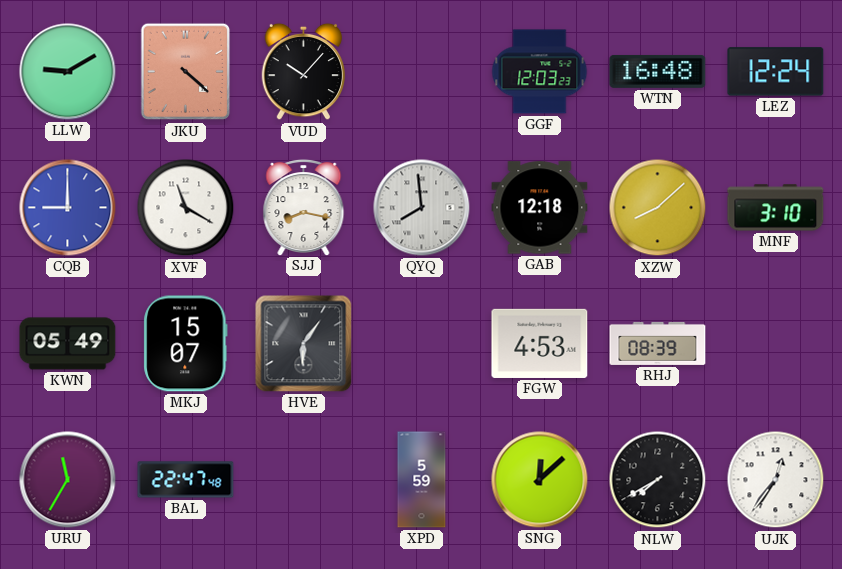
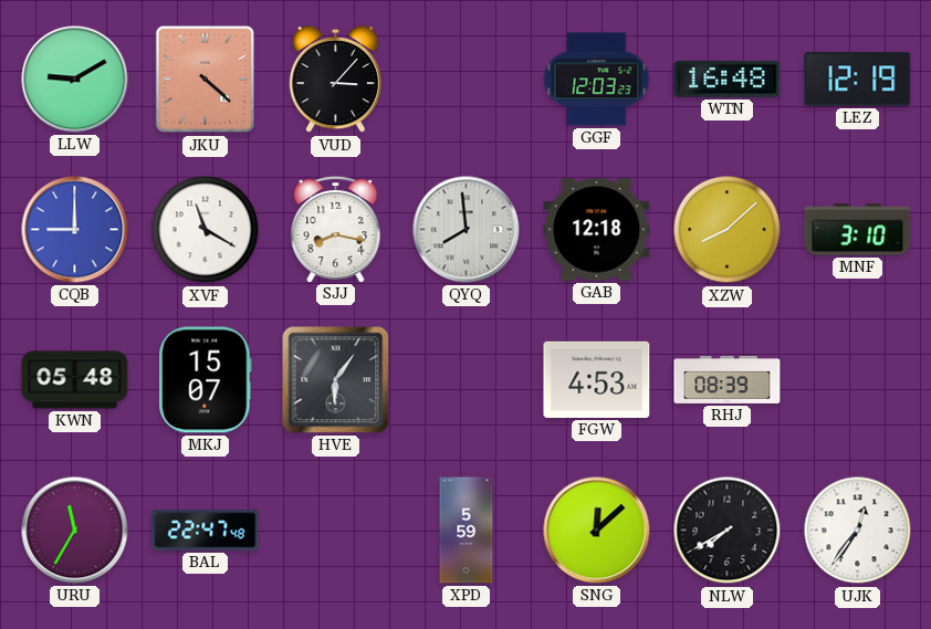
VUD: 10:07 -> 3:07 (336, 80)
LEZ: 12:24 -> 12:19 (858, 80)
KWN: 05:49 -> 05:48 (75, 380)
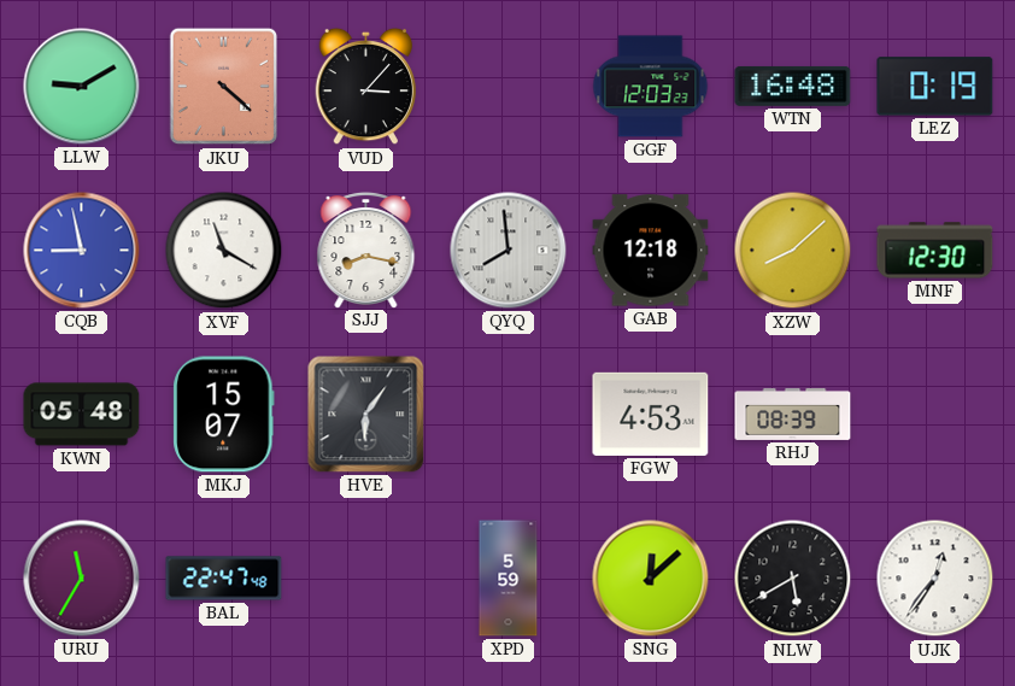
LEZ: 12:19 -> 0:19 (935, 87)
CQB: 9:00 -> 8:58 (82, 251)
MNF: 3:10 -> 12:30 (935, 251)
NLW: 7:40 -> 5:40 (793, 579)
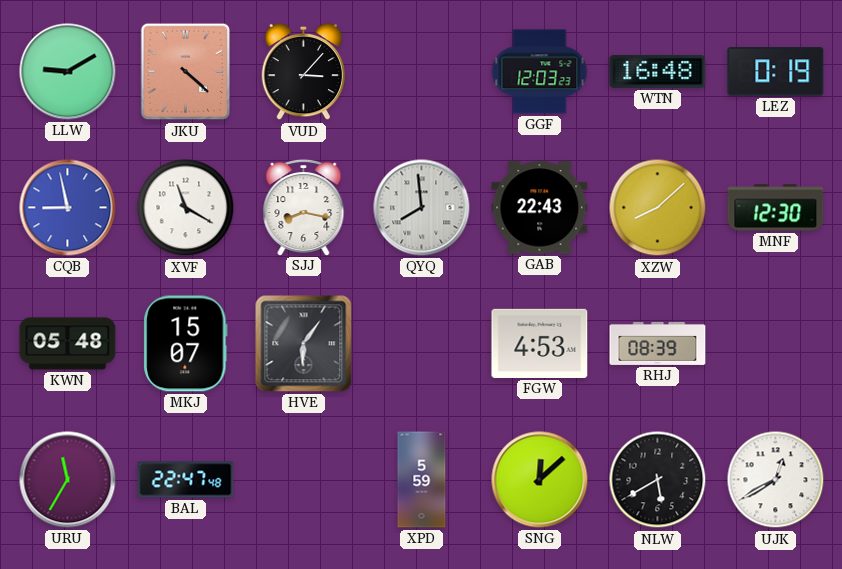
GAB: 12:18 -> 22:43 (540, 208)
UJK: 12:36 -> 12:40 (776, 480)
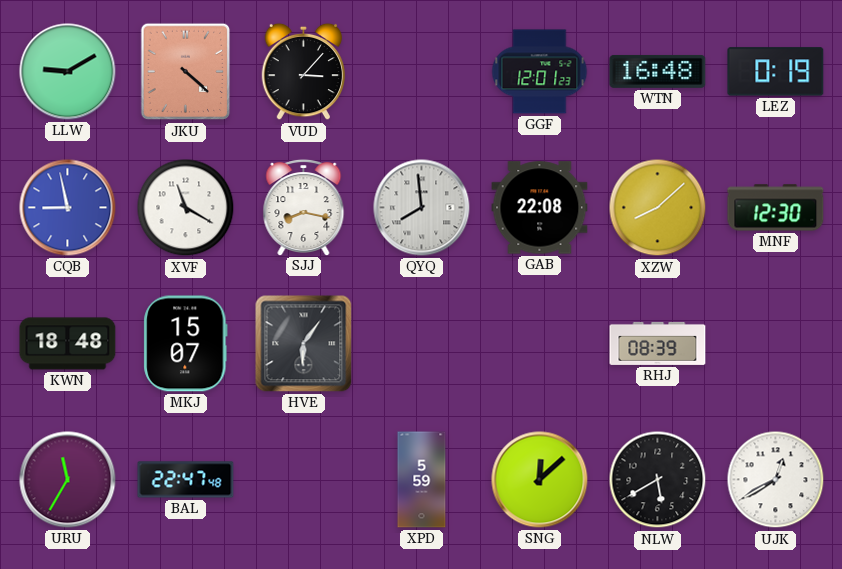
GGF: 12:03 -> 12:01 (540, 72)
GAB: 22:43 -> 22:08 (540, 208)
KWN: 05:48 -> 18:48 (68, 344)
FGW: 4:53 -> none (540, 343)
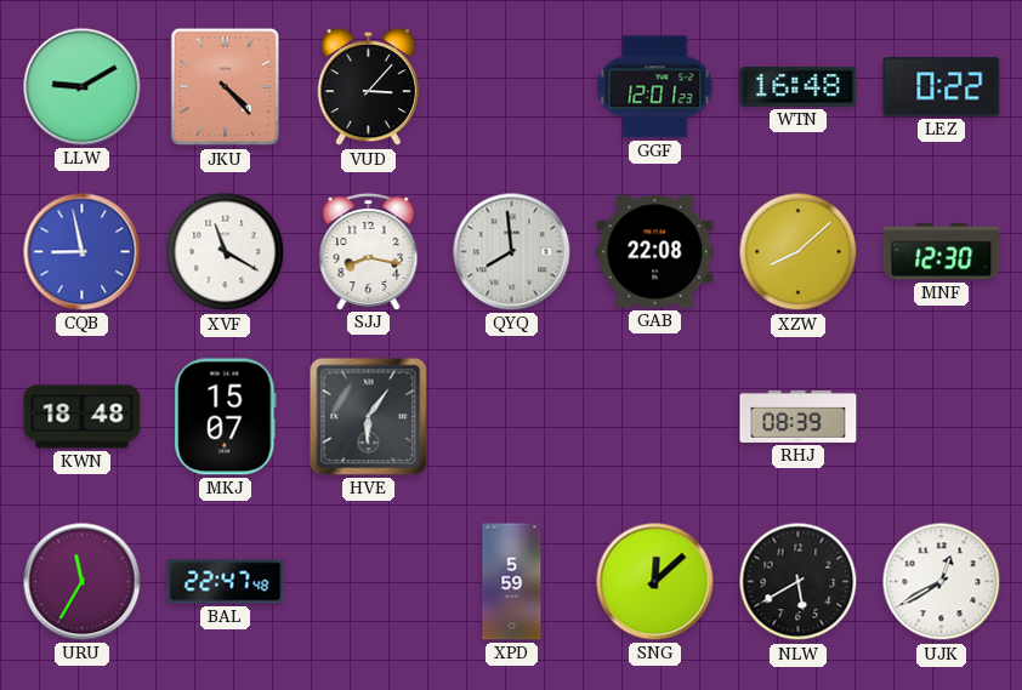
JKU: 4:22 -> 4:23 (226, 87)
LEZ: 0:19 -> 0:22 (942, 87)
